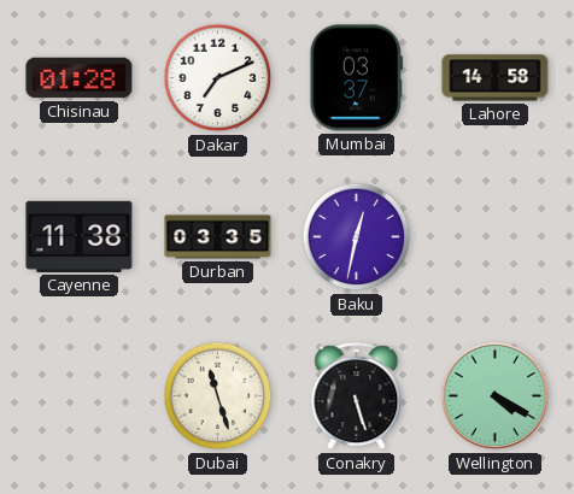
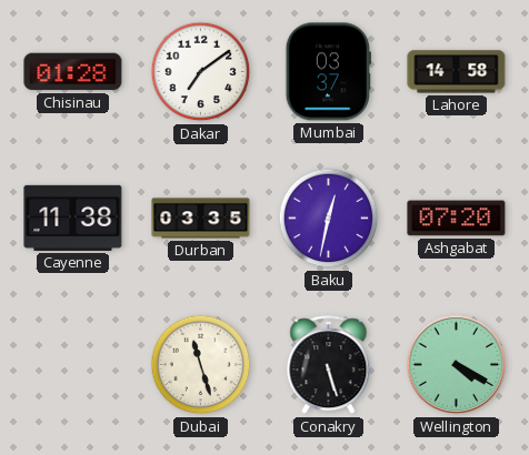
Dakar: 7:11 -> 7:09 (201, 72)
Ashgabat: none -> 07:20 (457, 219)
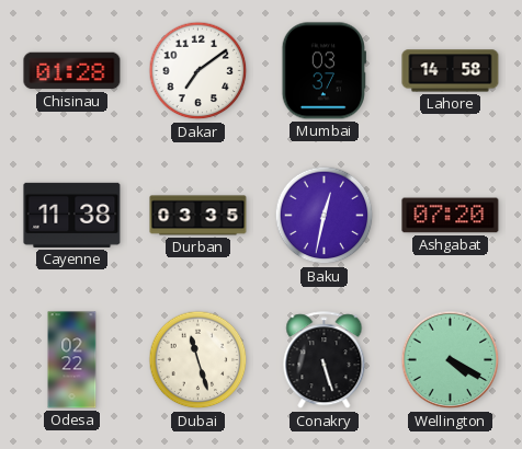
Odesa: none -> 02:22 (72, 360)
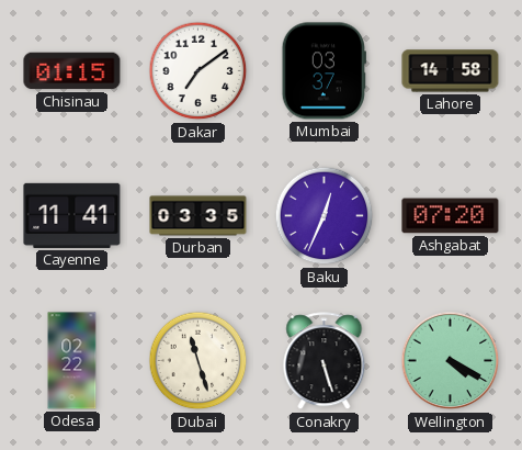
Chisinau: 01:28 -> 01:15 (72, 71)
Cayenne: 11:38 -> 11:41 (72, 215)
Baku: 12:32 -> 12:34 (325, 216)
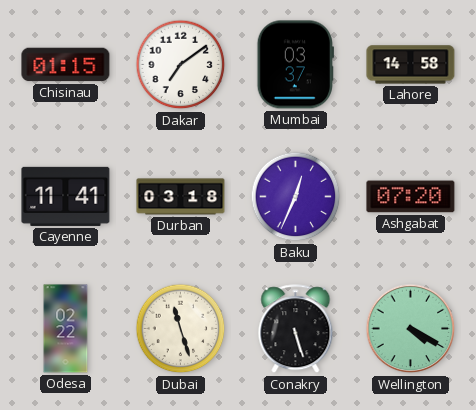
Durban: 03:35 -> 03:18 (181, 197)
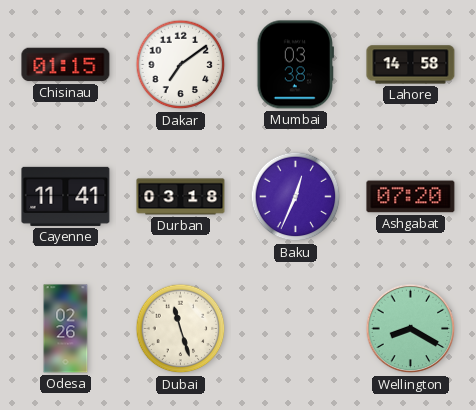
Mumbai: 03:37 -> 03:38 (295, 65)
Odesa: 02:22 -> 02:26 (66, 329)
Conakry: 5:27 -> none (296, 329)
Wellington: 4:20 -> 8:20 (411, 329)
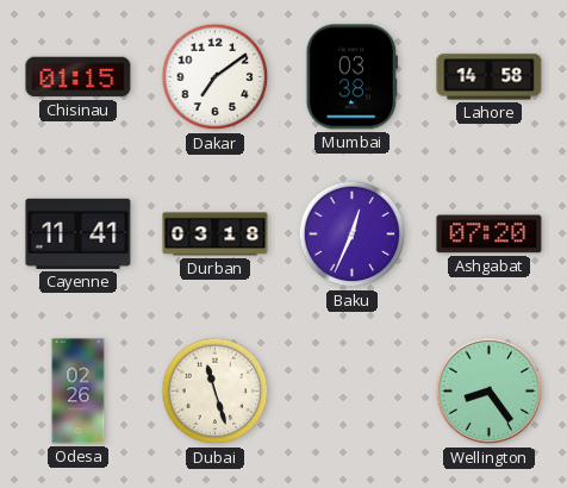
Wellington: 8:20 -> 8:24 (490, 392)
